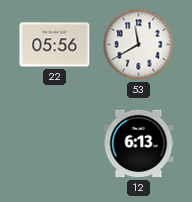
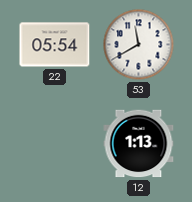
22: 05:56 -> 05:54 (55, 45)
12: 6:13 -> 1:13 (139, 144)
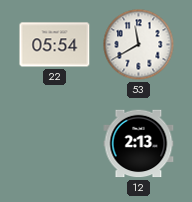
12: 1:13 -> 2:13 (139, 144)
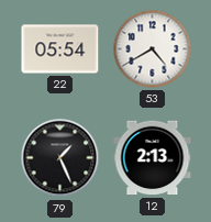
53: 11:40 -> 4:40 (153, 49)
79: none -> 1:26 (60, 158)
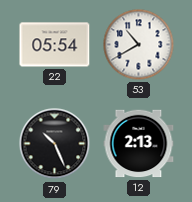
53: 4:40 -> 10:40 (139, 45)
79: 1:26 -> 10:26 (55, 144)
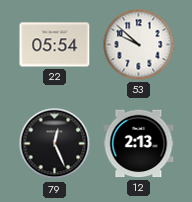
53: 10:40 -> 9:52 (139, 45)
79: 10:26 -> 12:26 (55, 144)
